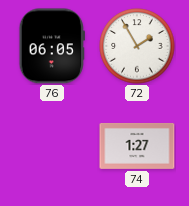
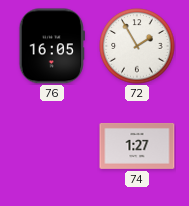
76: 06:05 -> 16:05 (52, 46)
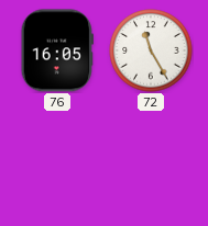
72: 1:55 -> 11:25 (151, 50)
74: 1:27 -> none (137, 146)
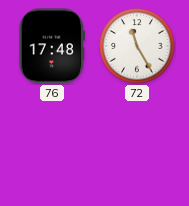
76: 16:05 -> 17:48 (52, 46)
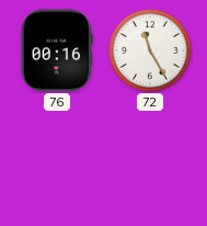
76: 17:48 -> 00:16 (57, 50)
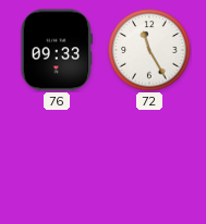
76: 00:16 -> 09:33 (57, 50)
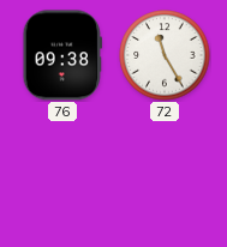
76: 09:33 -> 09:38 (62, 55)
